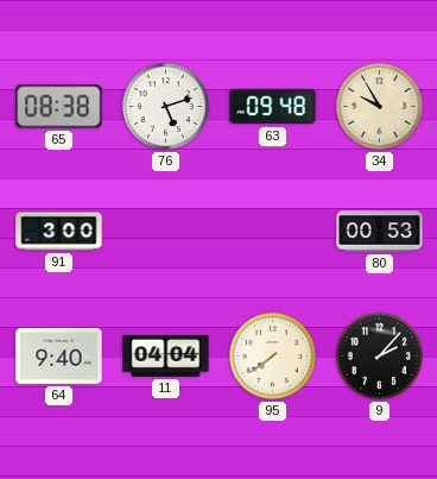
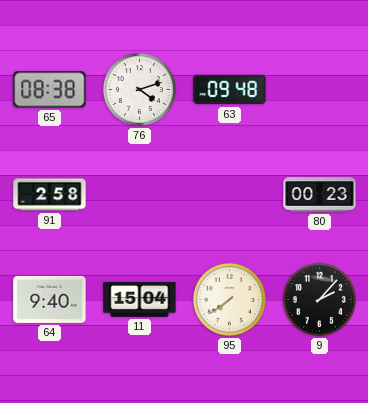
76: 5:12 -> 4:12 (139, 89)
34: 9:55 -> none (379, 106)
91: 3:00 -> 2:58 (50, 195)
80: 00:53 -> 00:23 (320, 195)
11: 04:04 -> 15:04 (140, 300)
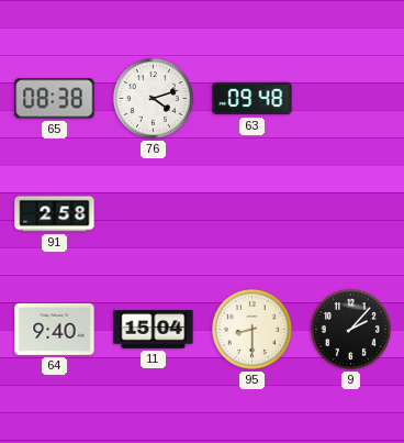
80: 00:23 -> none (320, 195)
95: 7:39 -> 8:30 (251, 329)
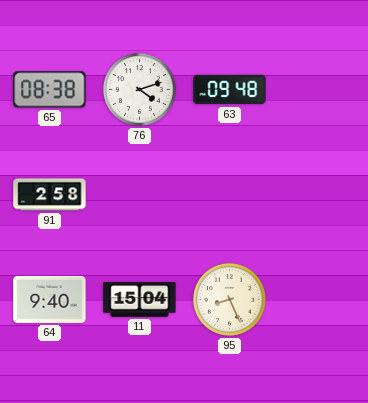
95: 8:30 -> 8:26 (229, 299)
9: 2:07 -> none (350, 329)
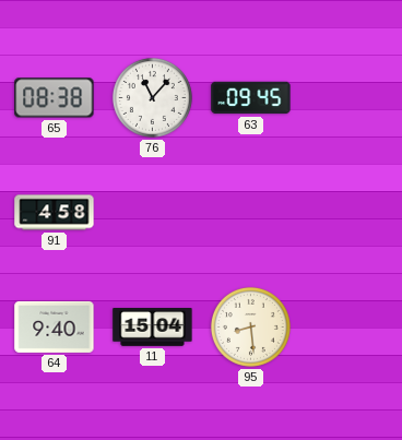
76: 4:12 -> 11:07 (152, 97)
63: 09:48 -> 09:45 (251, 98)
91: 2:58 -> 4:58 (55, 213)
95: 8:26 -> 8:29 (250, 326)
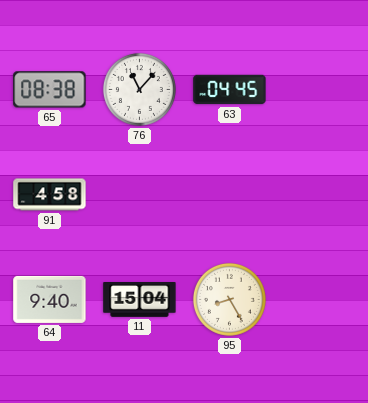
63: 09:45 -> 04:45 (230, 90)
95: 8:29 -> 8:25 (229, 299)
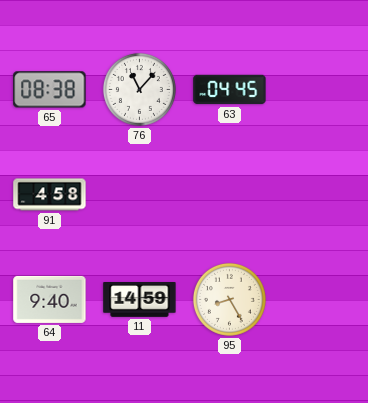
11: 15:04 -> 14:59 (140, 300)
